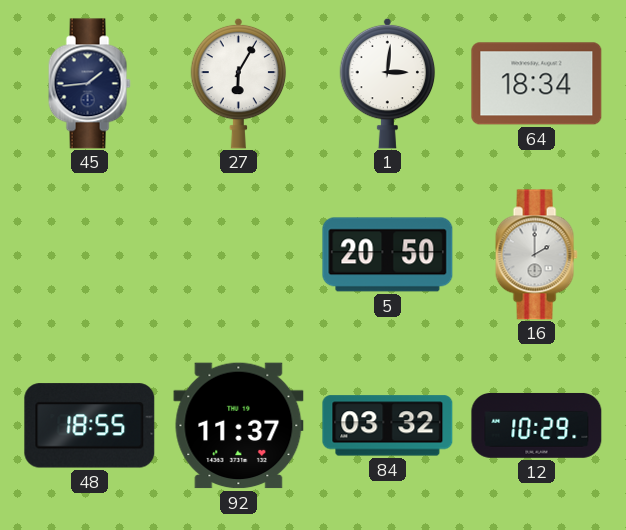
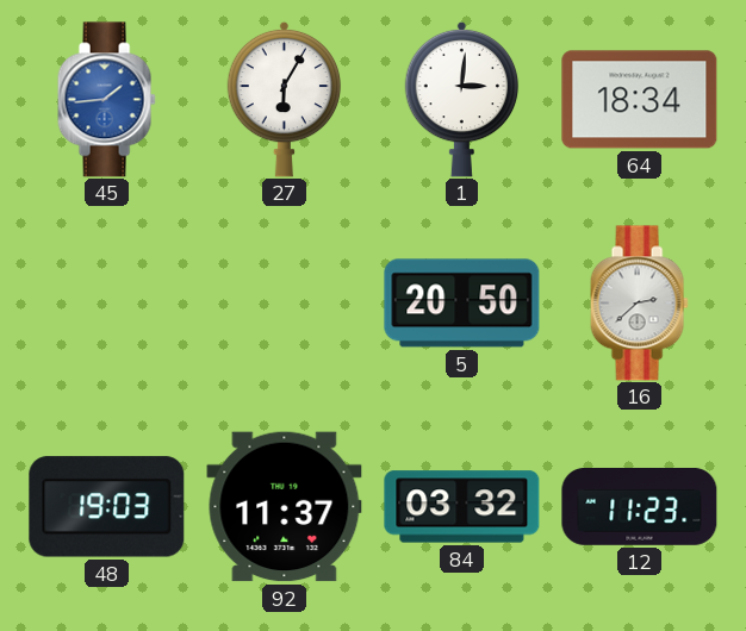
45 dial: navy -> blue (106, 100)
16: 2:00 -> 2:38 (639, 304)
48: 18:55 -> 19:03 (107, 507)
12: 10:29 -> 11:23 (640, 506)
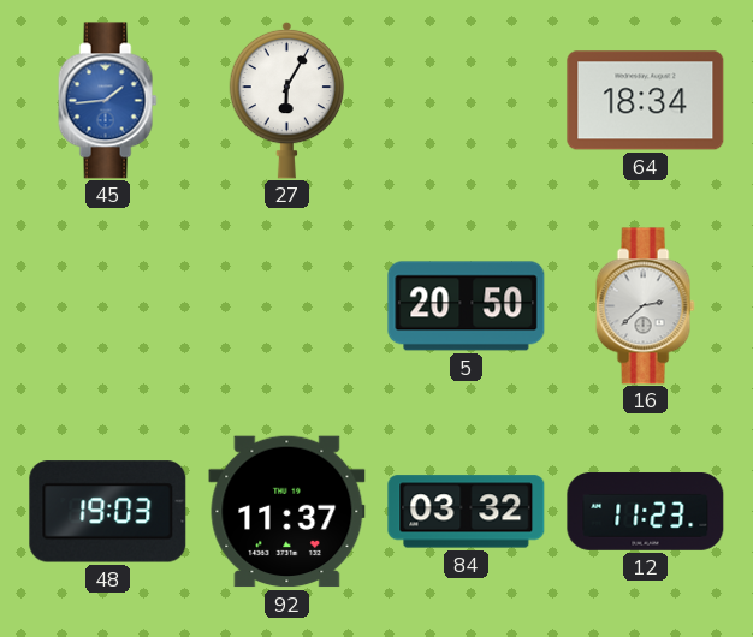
1: 3:01 -> none (462, 99)
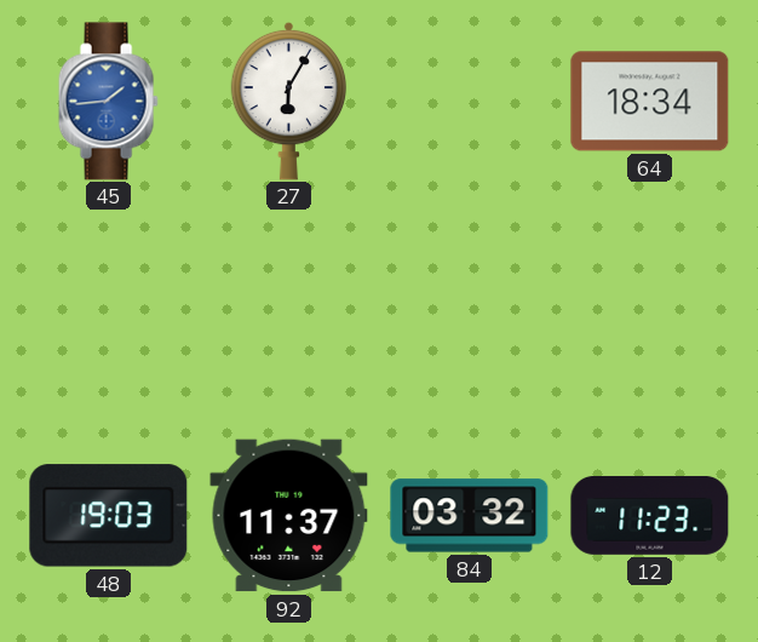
5: 20:50 -> none (467, 306)
16: 2:38 -> none (645, 306)
